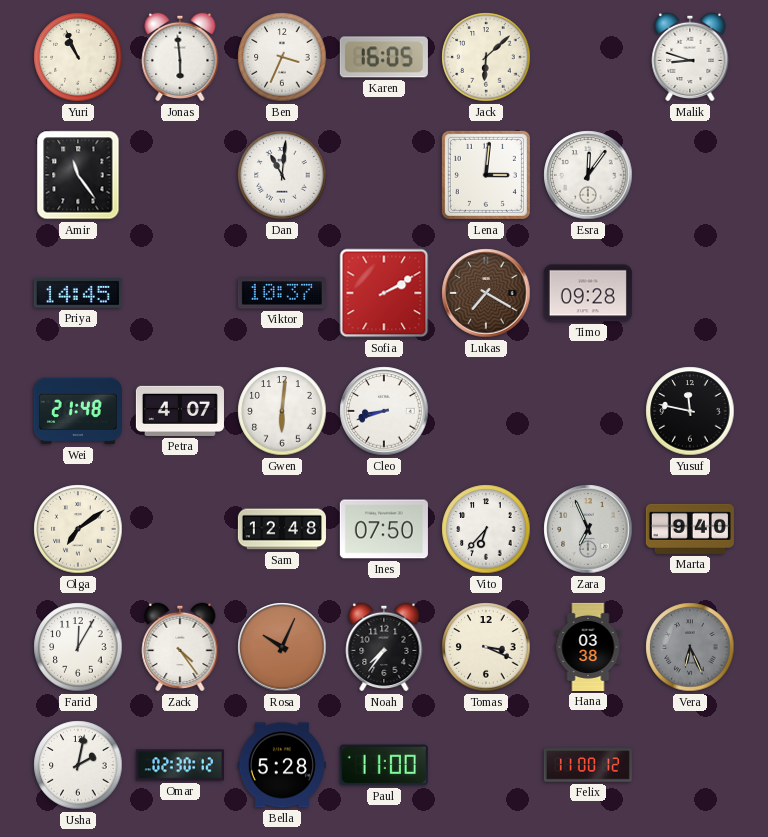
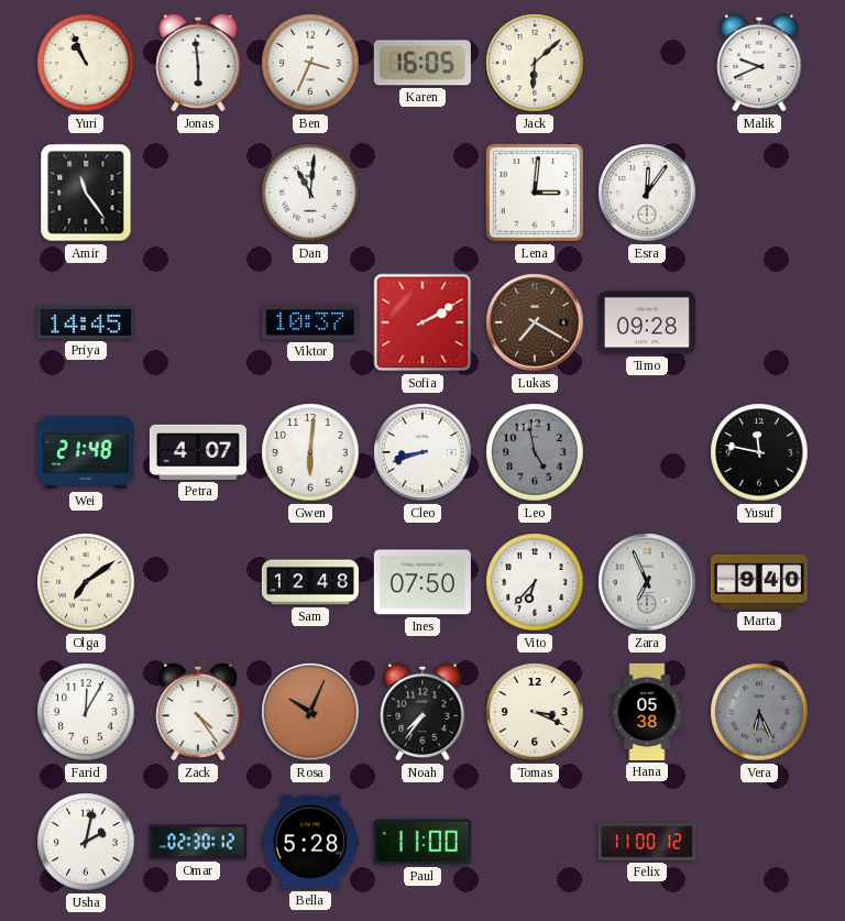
Malik: 8:48 -> 9:41 (759, 63)
Leo: none -> 4:58 (535, 452)
Hana: 03:38 -> 05:38 (647, 712)
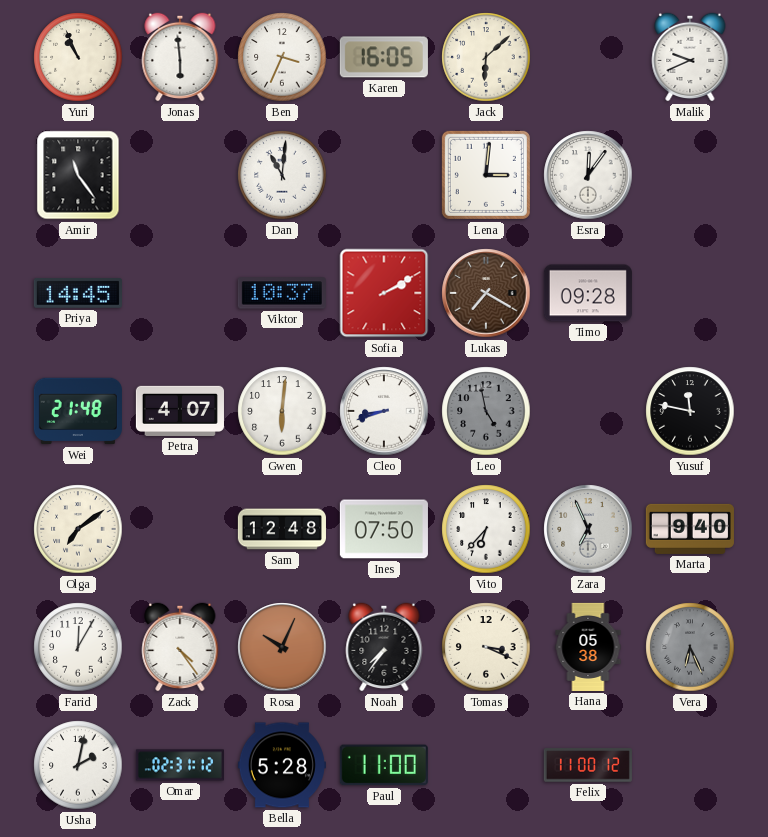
Omar: 02:30 -> 02:31 (180, 765)
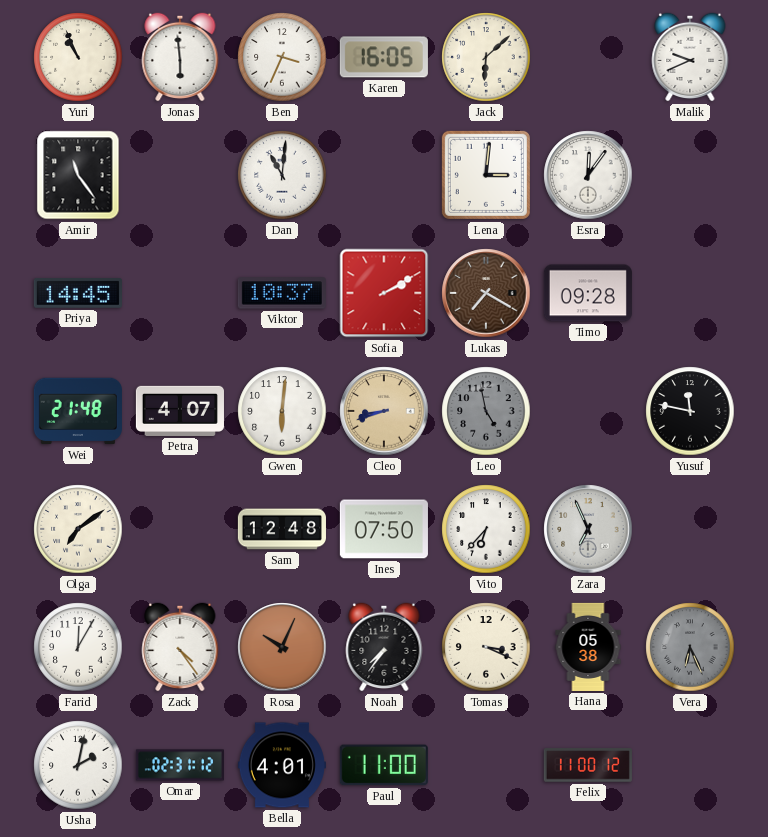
Cleo dial: white -> champagne (384, 411)
Marta: 9:40 -> none (690, 529)
Bella: 5:28 -> 4:01 (282, 765)
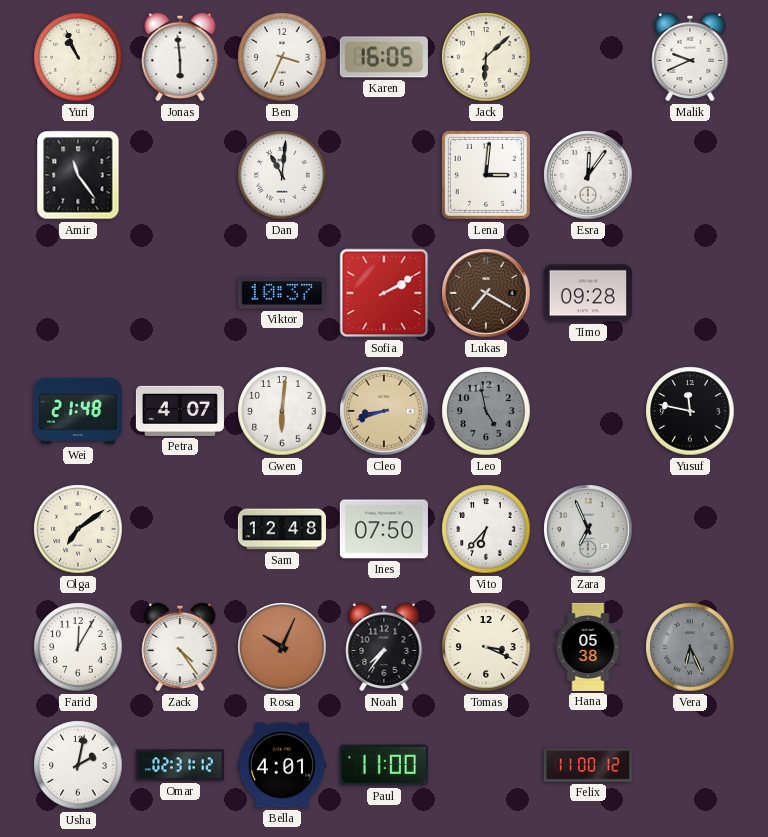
Priya: 14:45 -> none (78, 293)
